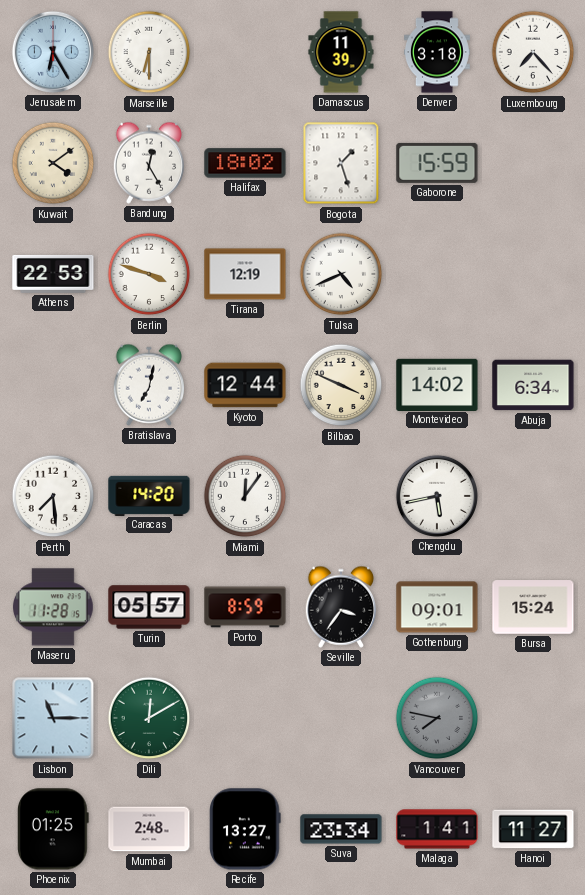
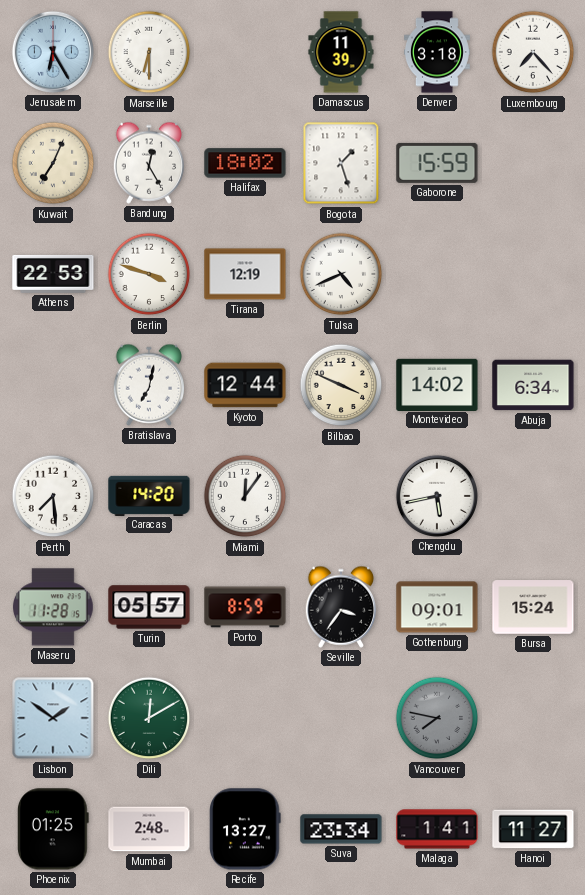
Kuwait: 4:09 -> 7:04 (53, 163)
Lisbon: 11:15 -> 1:51 (53, 718)
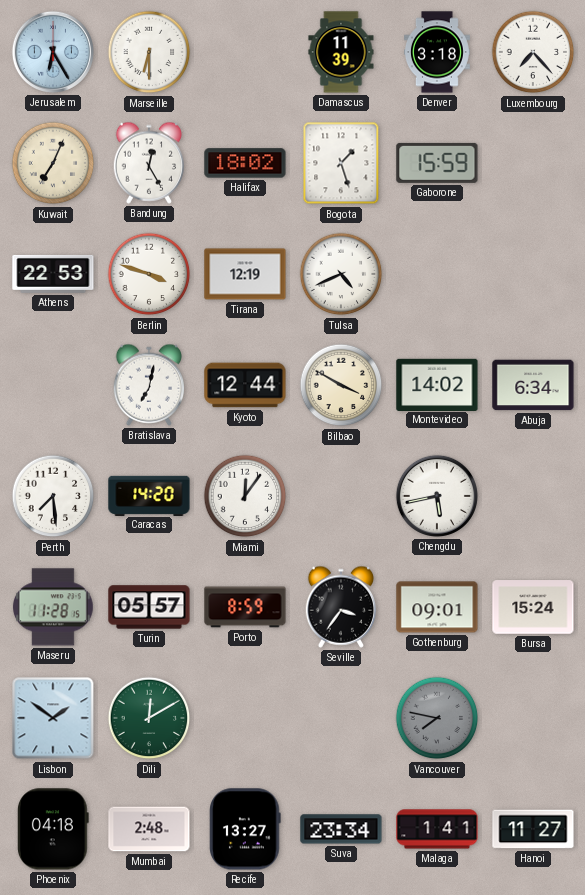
Bilbao: 3:49 -> 3:50 (341, 385)
Phoenix: 01:25 -> 04:18 (53, 829)
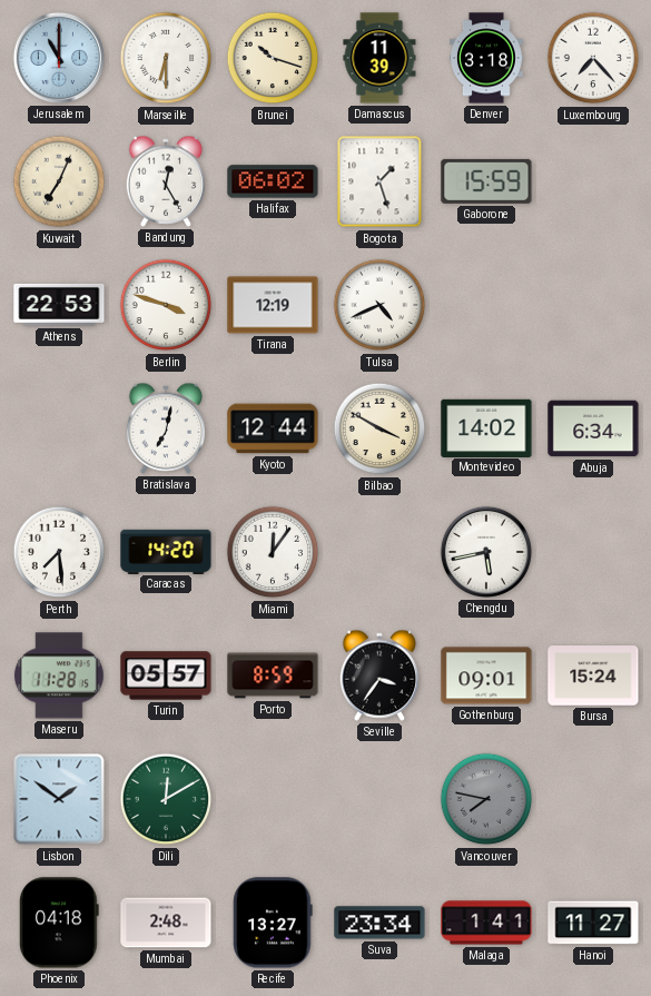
Jerusalem: 6:25 -> 11:00 (59, 58)
Brunei: none -> 10:18 (273, 58)
Halifax: 18:02 -> 06:02 (273, 181)
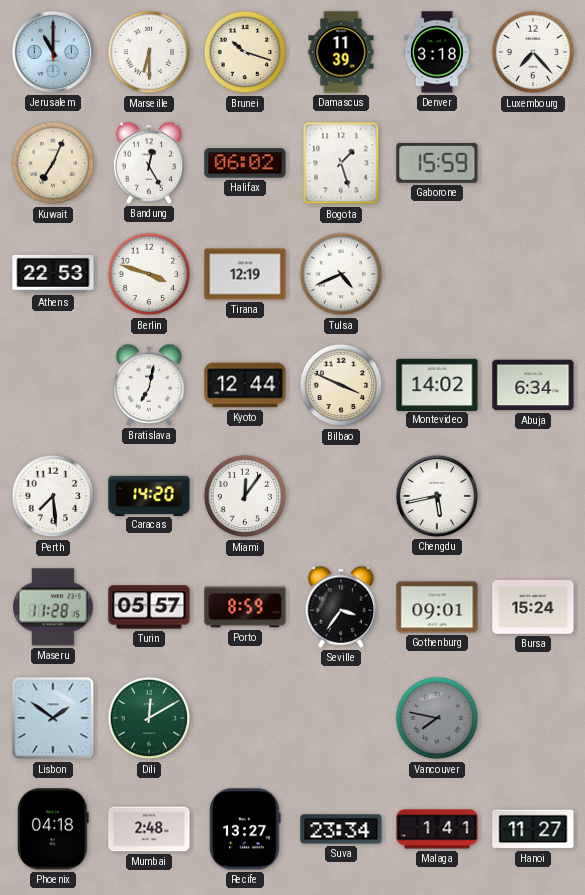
Bilbao: 3:50 -> 3:49 (341, 385)
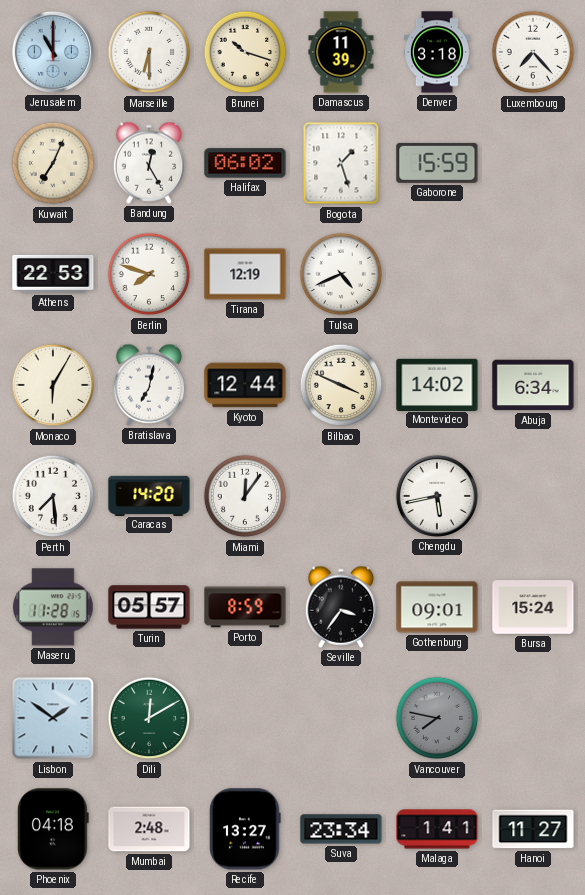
Berlin: 3:48 -> 7:48 (149, 274)
Monaco: none -> 6:05 (53, 385)
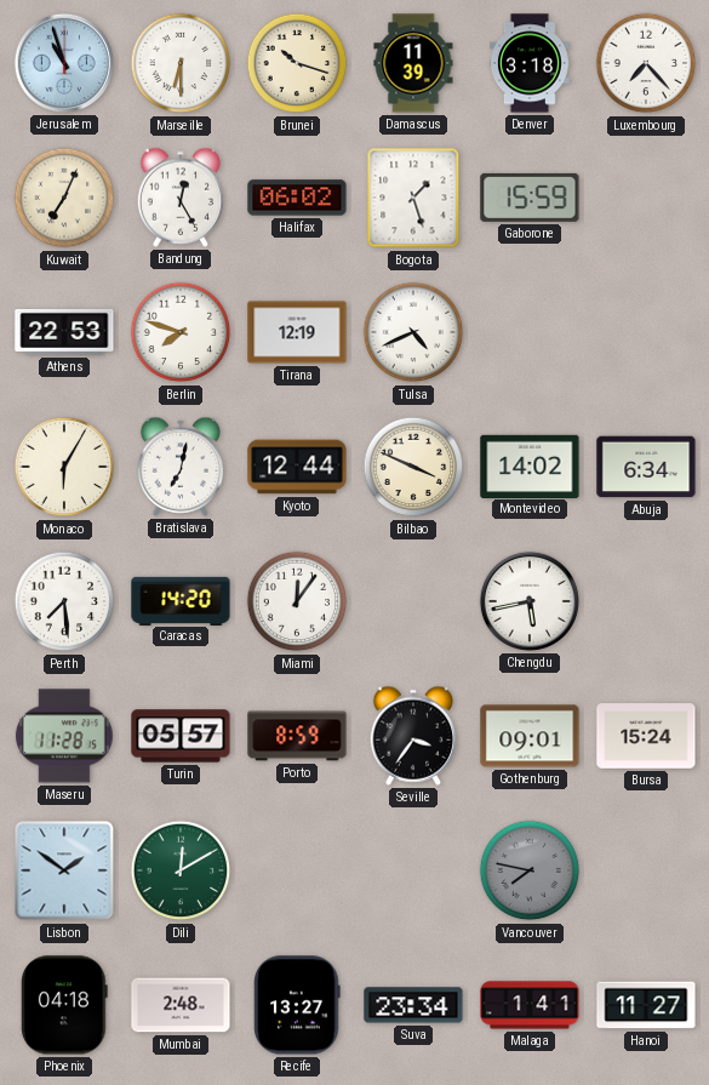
Jerusalem: 11:00 -> 10:57 (64, 63)
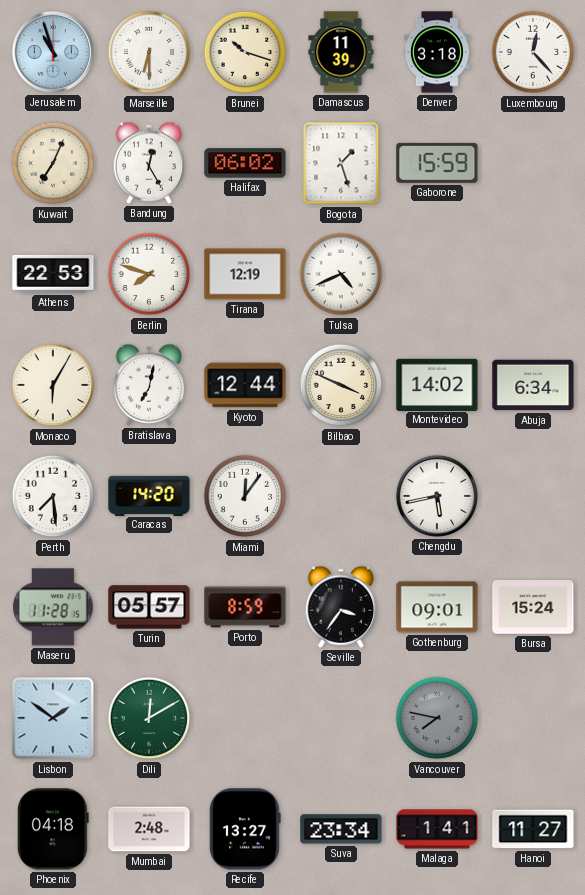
Luxembourg: 7:23 -> 12:23 (533, 52)
